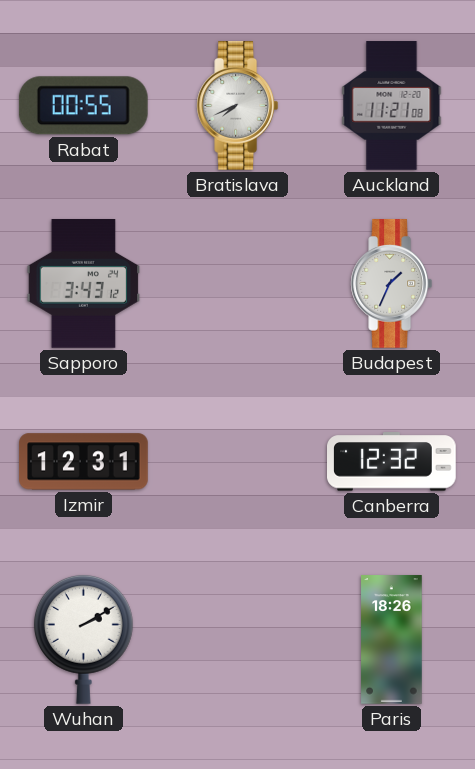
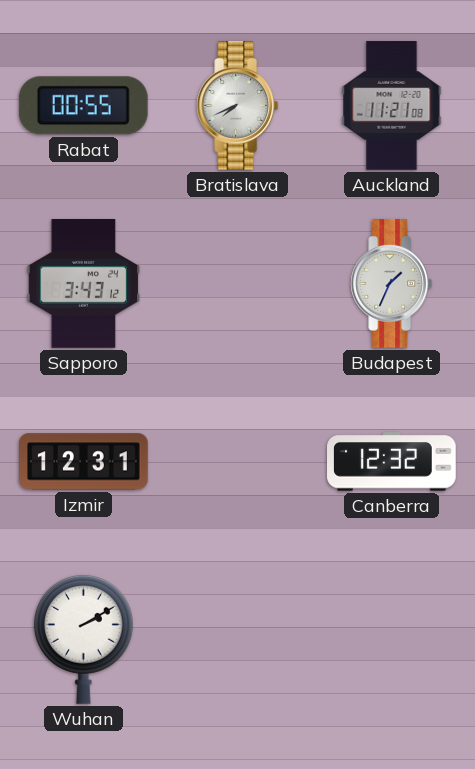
Paris: 18:26 -> none (392, 640)
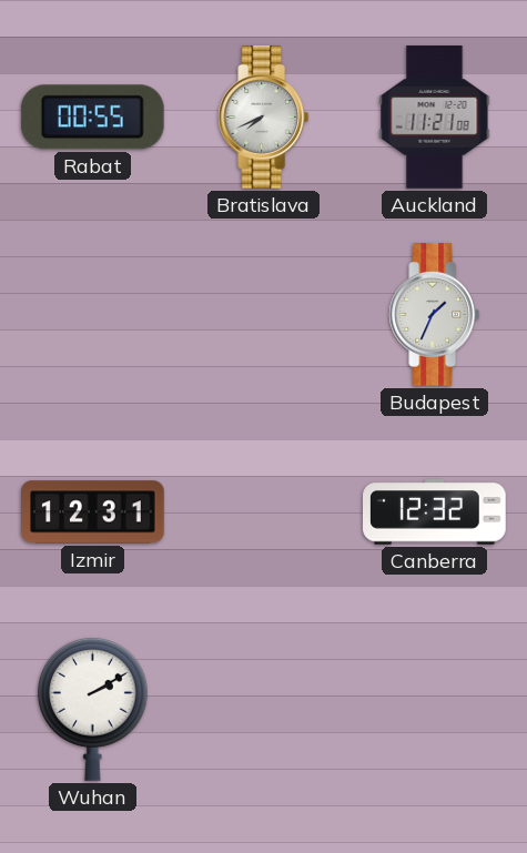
Sapporo: 3:43 -> none (84, 284)
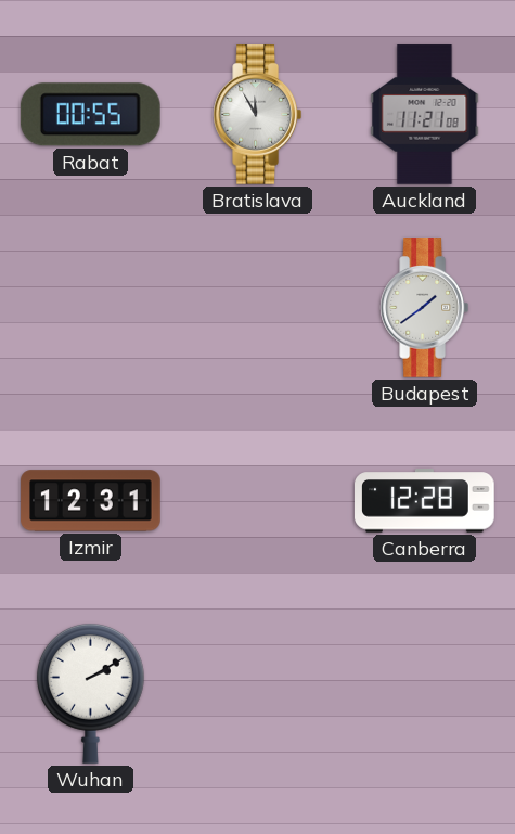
Bratislava: 7:41 -> 11:55 (258, 115)
Budapest: 1:34 -> 1:39 (425, 308)
Canberra: 12:32 -> 12:28 (425, 501)
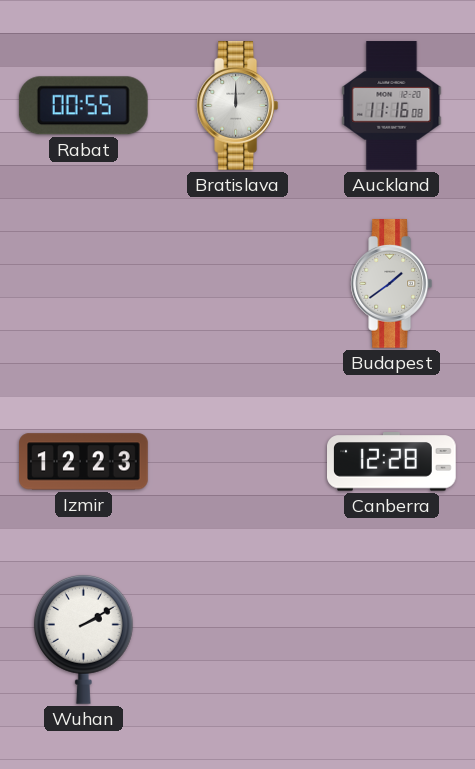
Bratislava: 11:55 -> 12:00 (238, 106)
Auckland: 11:21 -> 11:16 (392, 106)
Izmir: 12:31 -> 12:23 (84, 462)
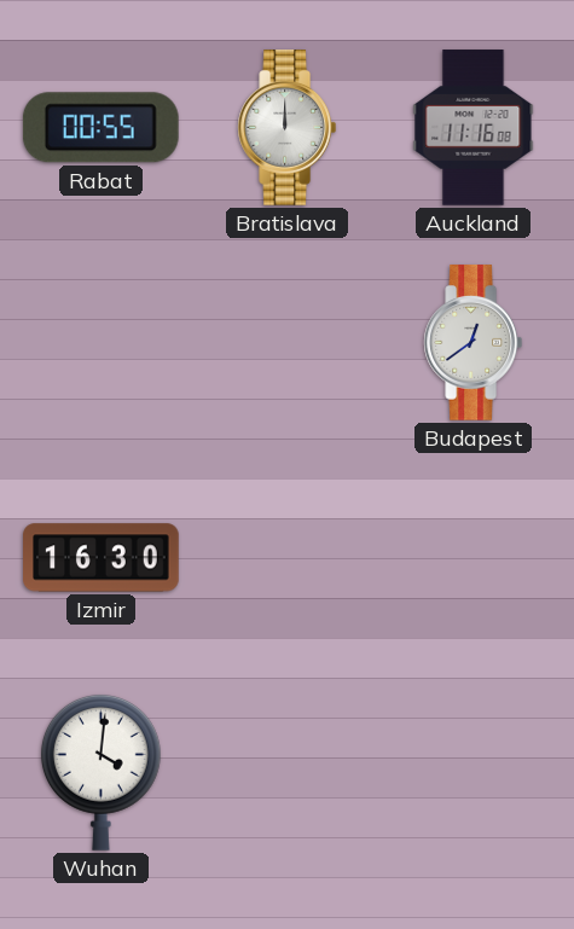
Budapest: 1:39 -> 12:39 (474, 343)
Izmir: 12:23 -> 16:30 (102, 558)
Canberra: 12:28 -> none (392, 462)
Wuhan: 2:10 -> 4:01 (100, 773)
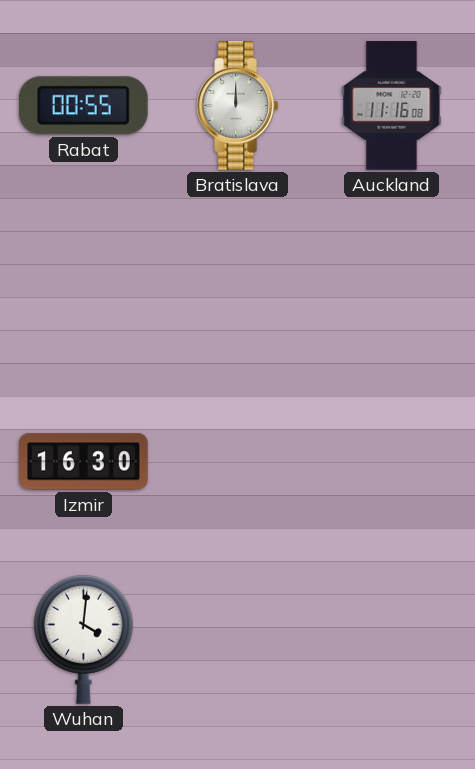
Budapest: 12:39 -> none (474, 343)
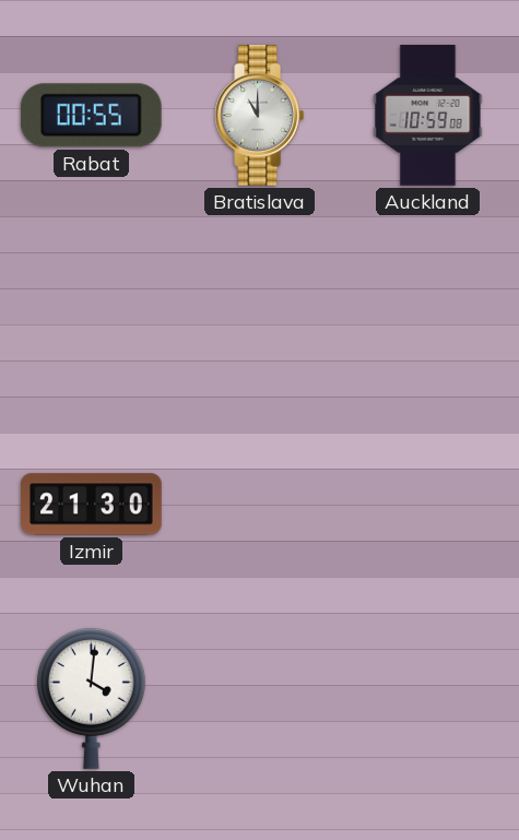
Bratislava: 12:00 -> 11:00 (260, 116)
Auckland: 11:16 -> 10:59 (428, 116)
Izmir: 16:30 -> 21:30 (92, 505)
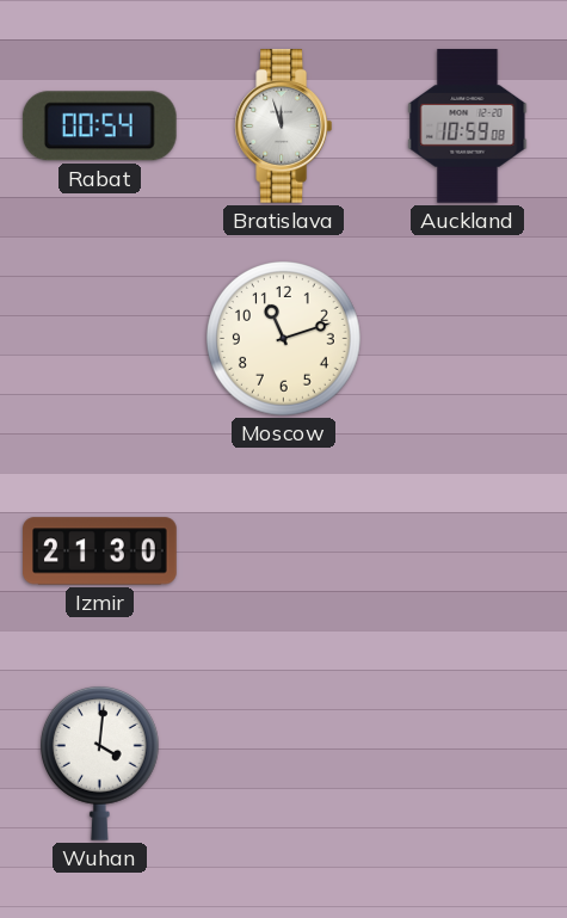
Rabat: 00:55 -> 00:54 (99, 127)
Bratislava: 11:00 -> 11:57 (284, 127)
Moscow: none -> 11:12 (284, 339)
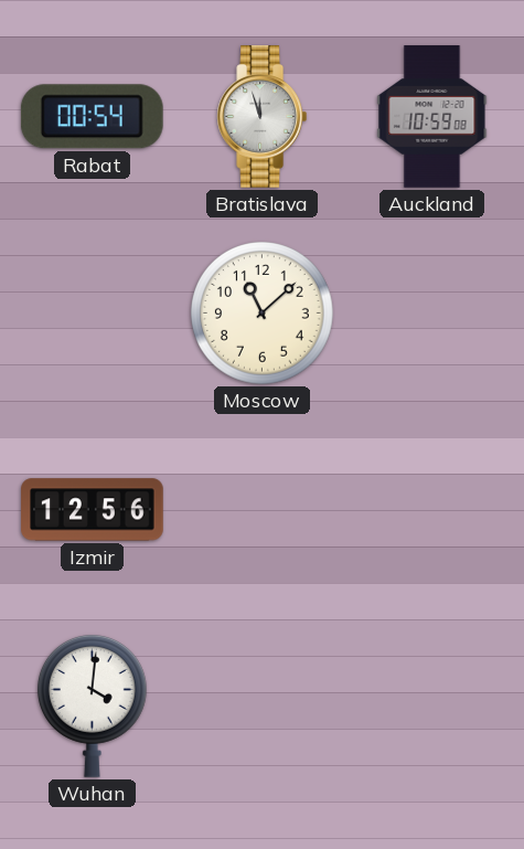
Moscow: 11:12 -> 11:08 (263, 314)
Izmir: 21:30 -> 12:56 (93, 510)
